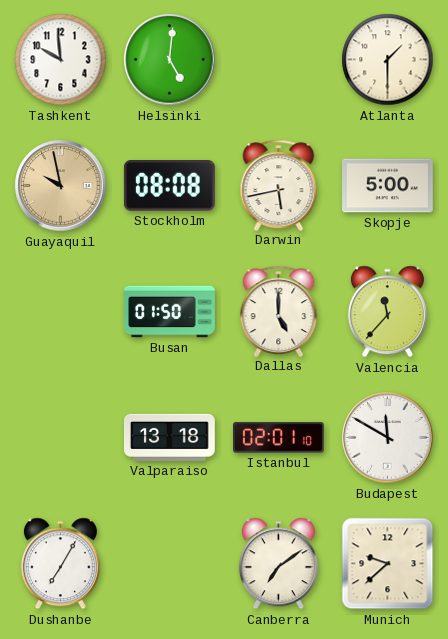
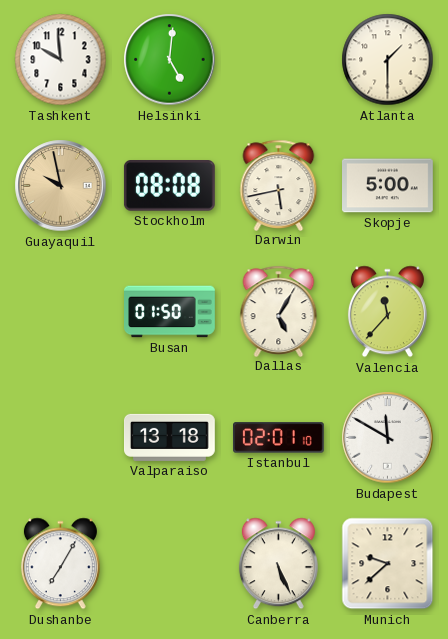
Dallas: 5:00 -> 5:05 (279, 311)
Canberra: 7:09 -> 5:26 (278, 564)
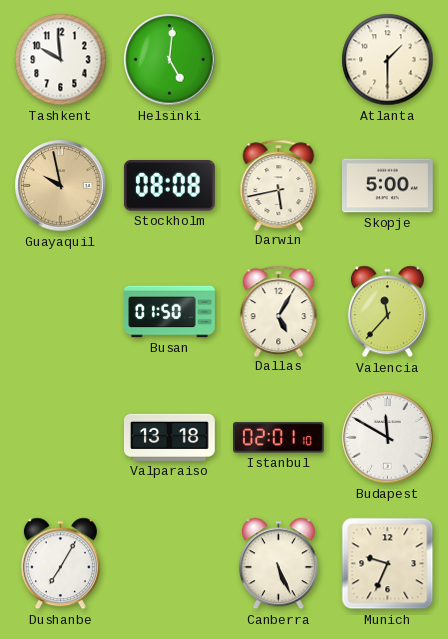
Munich: 9:38 -> 9:34 (388, 564)
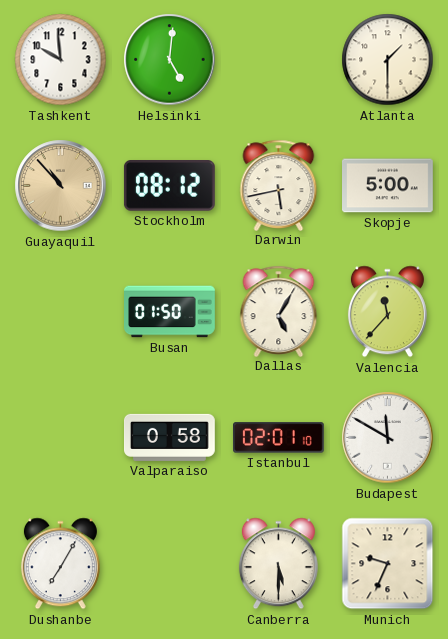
Guayaquil: 9:58 -> 10:53 (61, 186)
Stockholm: 08:08 -> 08:12 (169, 186)
Valparaiso: 13:18 -> 0:58 (170, 437)
Canberra: 5:26 -> 5:30 (278, 564)
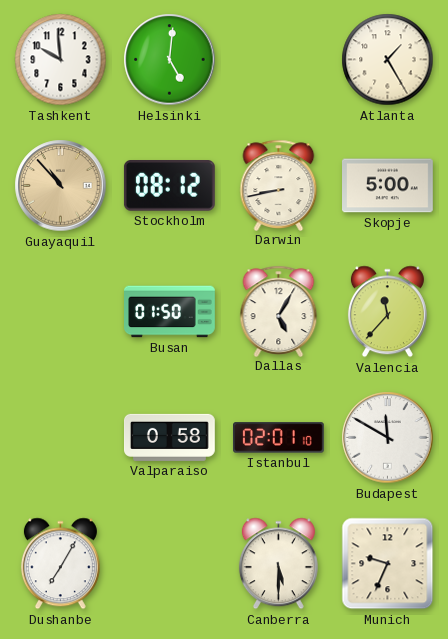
Atlanta: 1:30 -> 1:25 (388, 60)
Darwin: 5:43 -> 8:43 (279, 185)
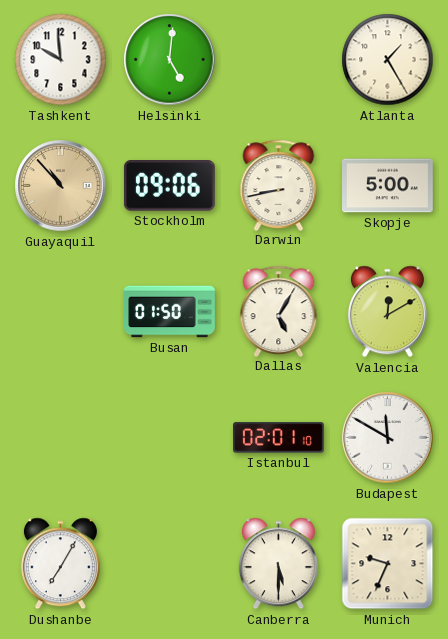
Stockholm: 08:12 -> 09:06 (169, 186)
Valencia: 11:37 -> 12:10 (387, 312)
Valparaiso: 0:58 -> none (170, 437)
